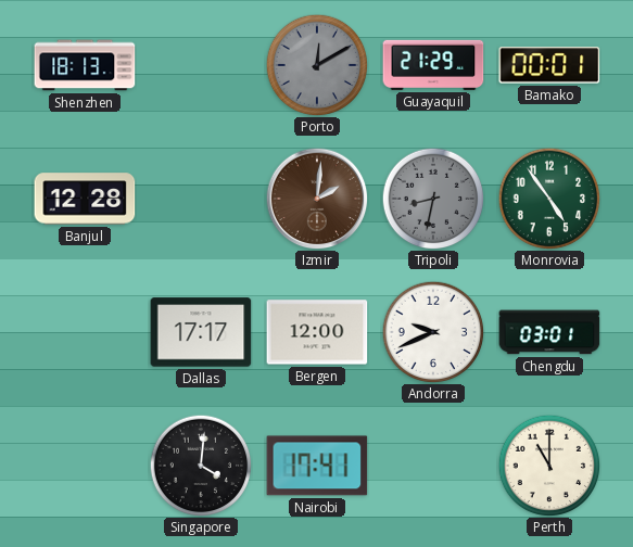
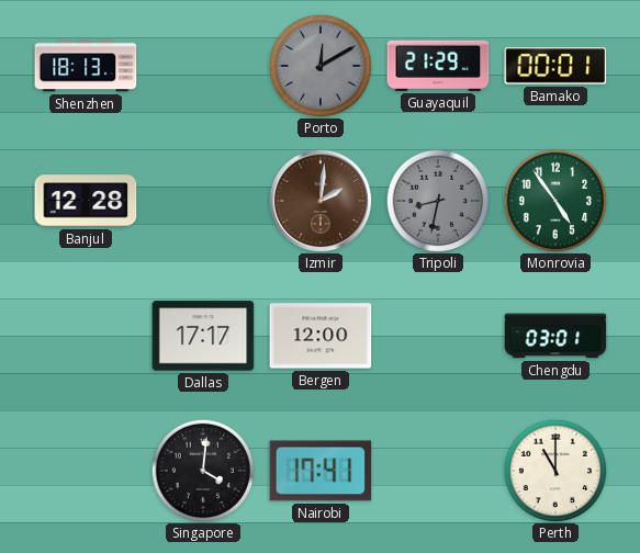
Andorra: 9:41 -> none (433, 332)
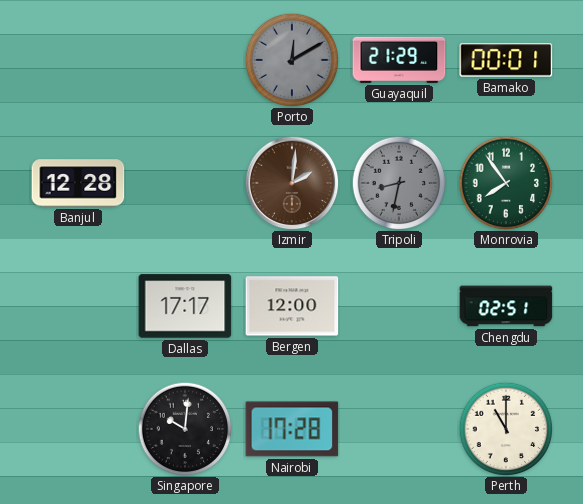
Shenzhen: 18:13 -> none (86, 66)
Monrovia: 4:54 -> 7:54 (506, 183)
Chengdu: 03:01 -> 02:51 (506, 306)
Singapore: 4:01 -> 10:01 (185, 429)
Nairobi: 17:41 -> 17:28 (292, 429)
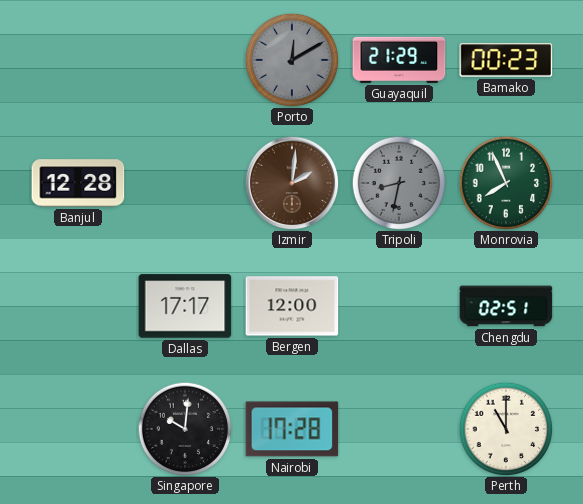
Bamako: 00:01 -> 00:23 (506, 60)
Monrovia: 7:54 -> 7:56 (506, 183)
